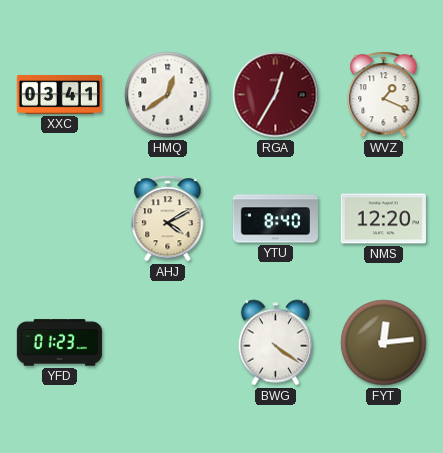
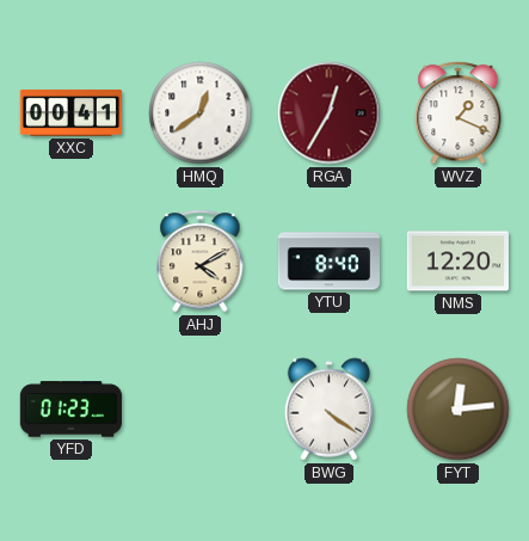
XXC: 03:41 -> 00:41 (70, 112)
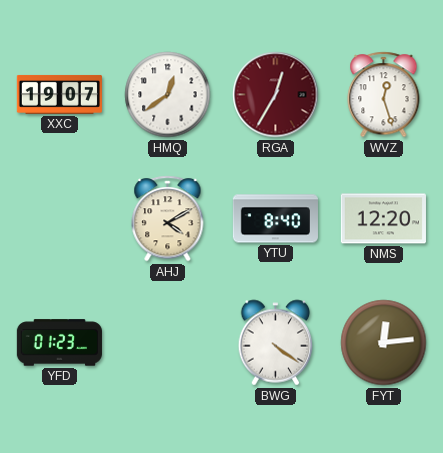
XXC: 00:41 -> 19:07 (59, 94)
WVZ: 1:19 -> 12:27 (384, 95)
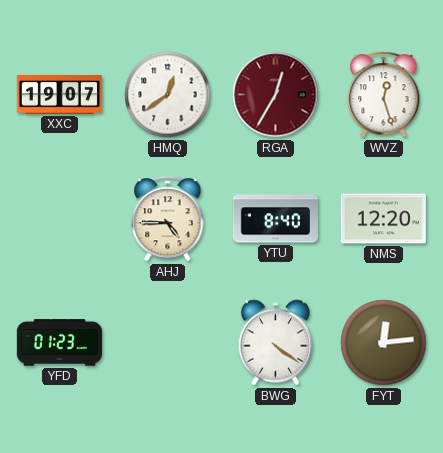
AHJ: 4:10 -> 4:45 (168, 219)
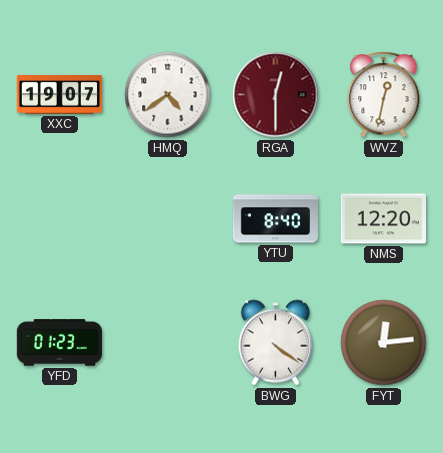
HMQ: 12:39 -> 4:39 (168, 95)
RGA: 12:35 -> 12:30 (276, 95)
WVZ: 12:27 -> 12:32 (384, 95)
AHJ: 4:45 -> none (168, 219)
